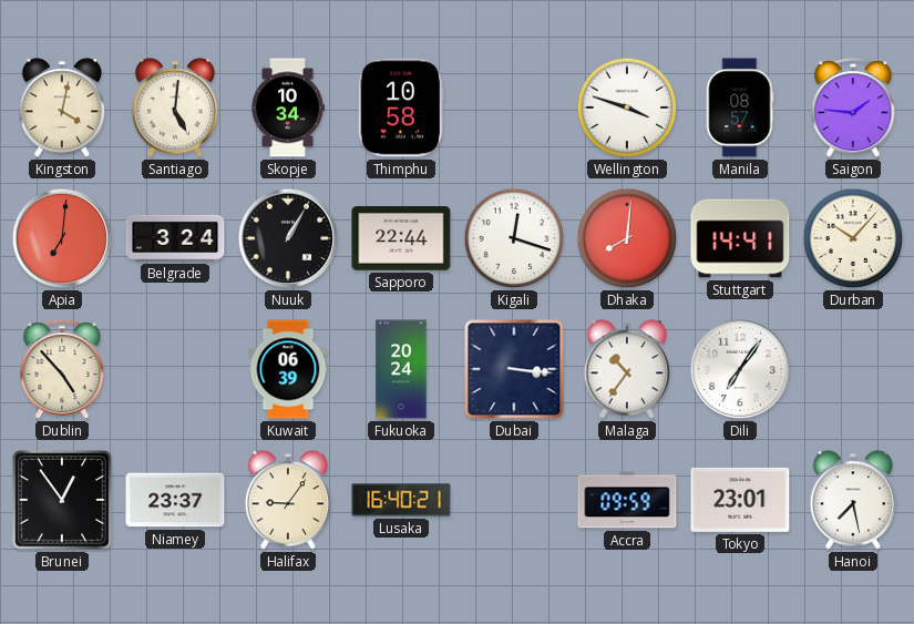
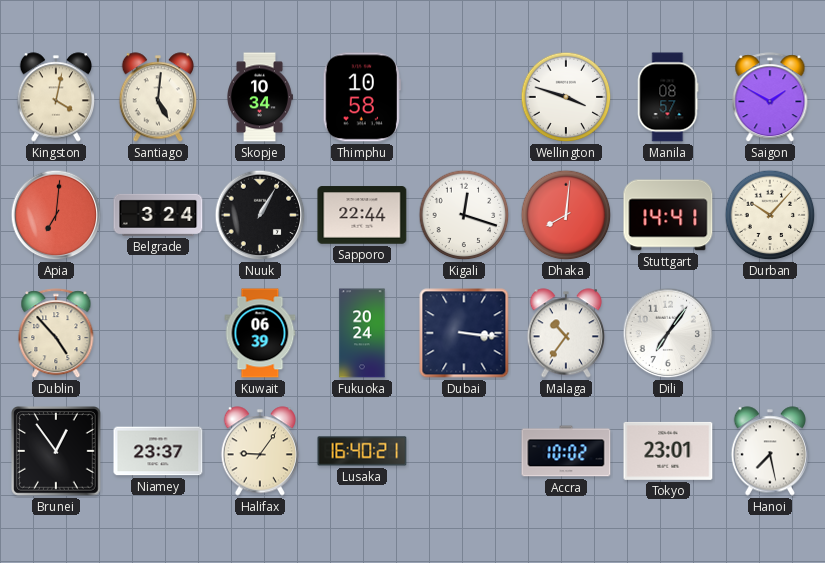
Saigon: 1:46 -> 1:50 (770, 98)
Accra: 09:59 -> 10:02 (566, 451)
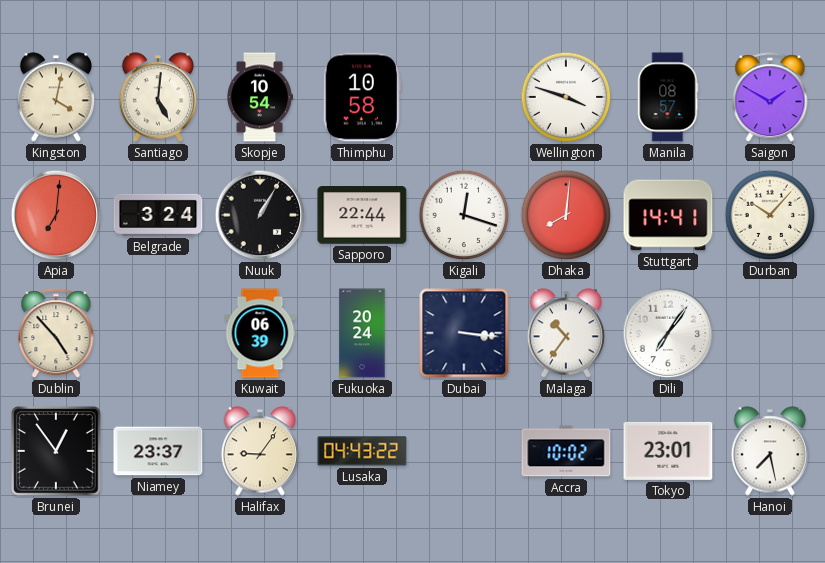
Skopje: 10:34 -> 10:54 (260, 97)
Lusaka: 16:40 -> 04:43 (362, 451)
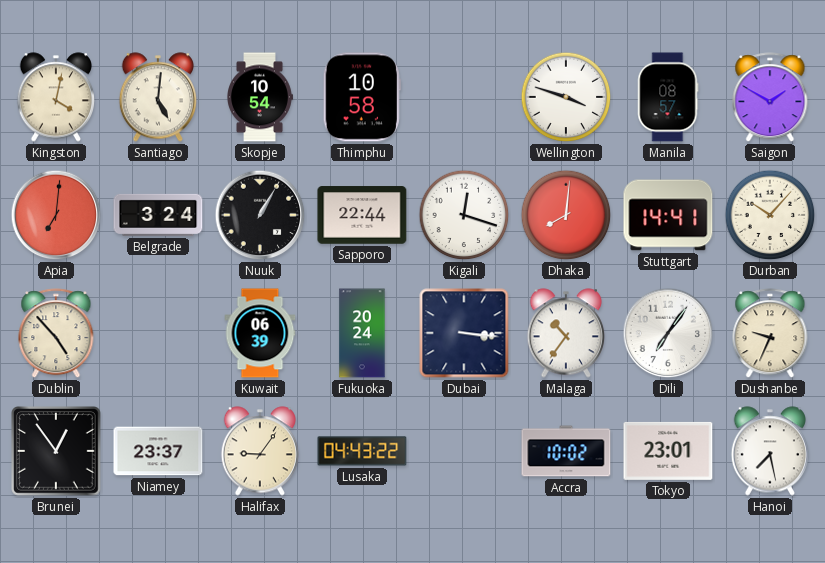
Dushanbe: none -> 9:34 (770, 334)
